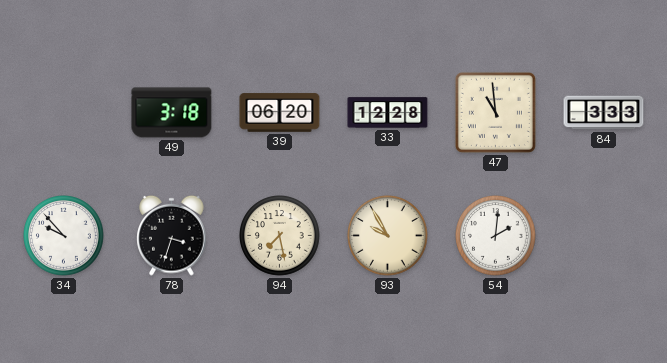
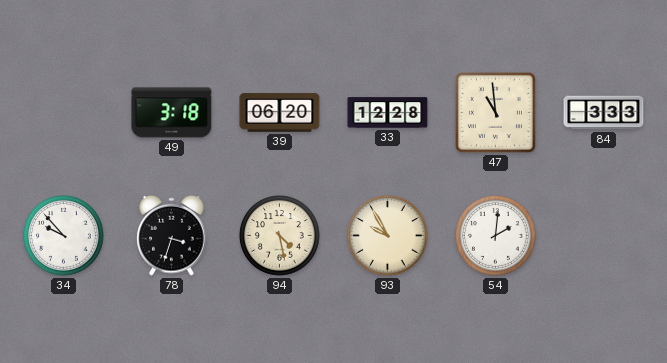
94: 7:28 -> 4:28 (280, 236)
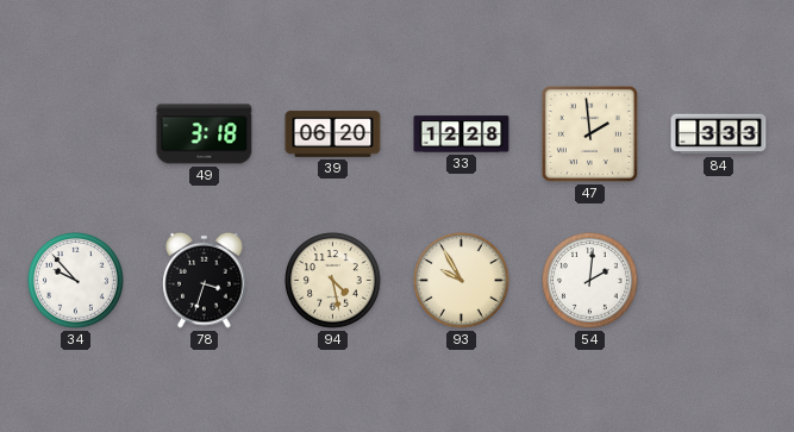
47: 10:59 -> 1:59 (589, 133)
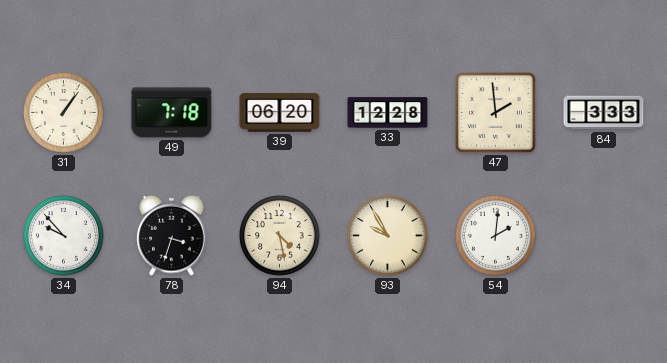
31: none -> 1:06 (64, 113)
49: 3:18 -> 7:18 (172, 113)
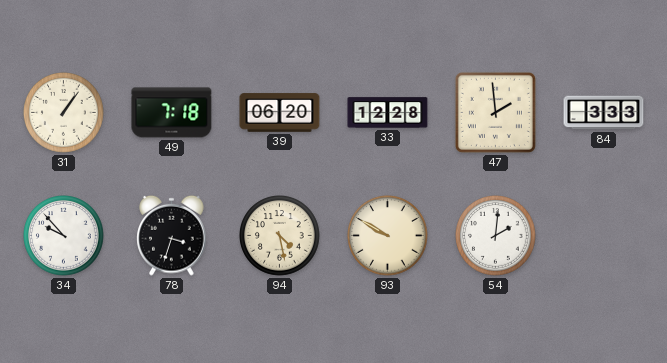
93: 9:55 -> 9:50 (388, 236)
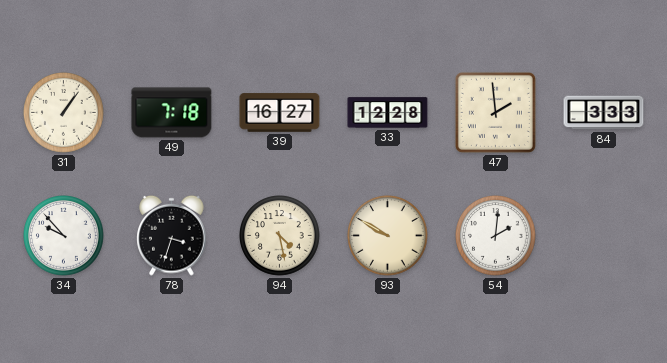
39: 06:20 -> 16:27 (280, 113)
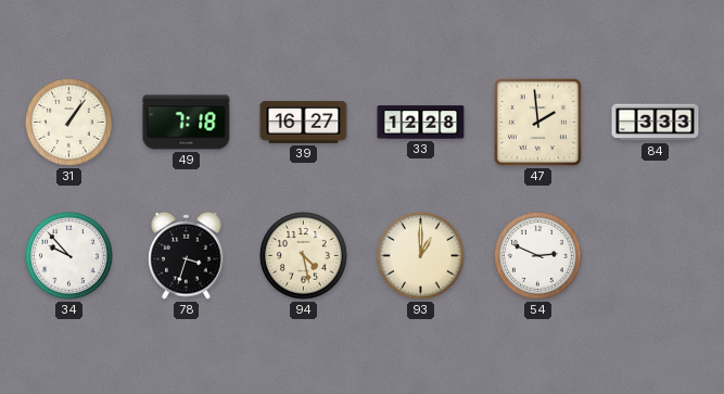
93: 9:50 -> 1:00 (421, 256)
54: 2:01 -> 2:49 (538, 256)
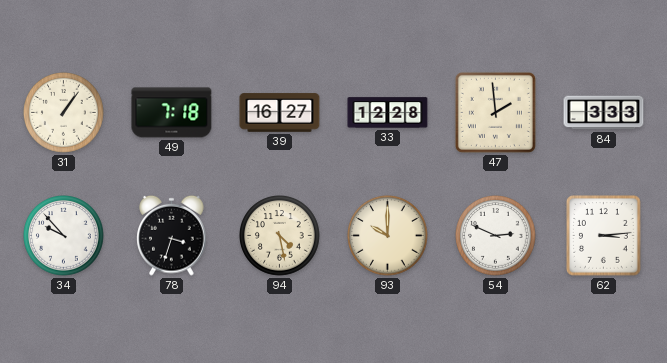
93: 1:00 -> 10:00 (388, 236)
62: none -> 3:14 (604, 236)
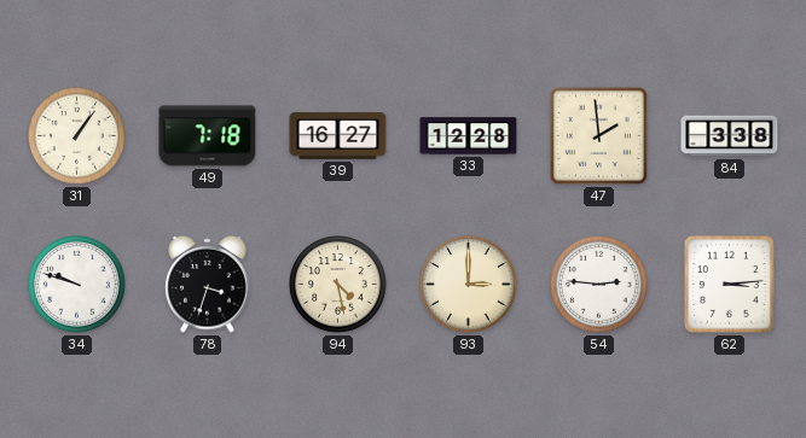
84: 3:33 -> 3:38 (730, 136)
34: 9:53 -> 9:48 (77, 285)
93: 10:00 -> 3:00 (469, 285)
54: 2:49 -> 2:46 (599, 285)
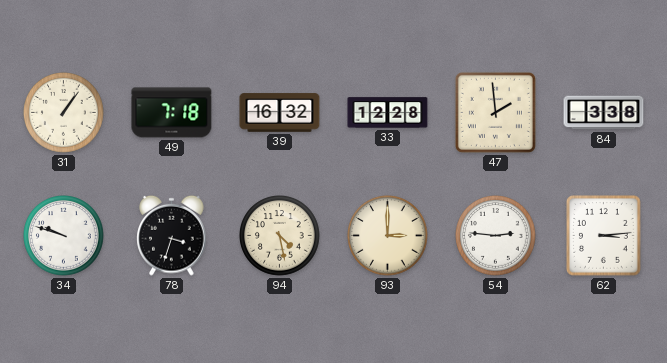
39: 16:27 -> 16:32 (280, 113)
